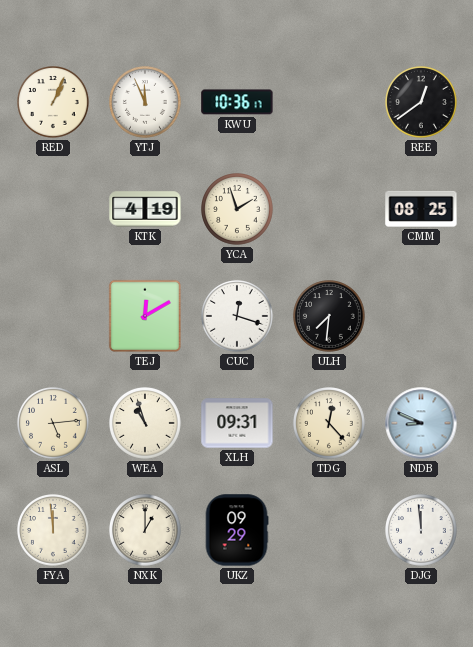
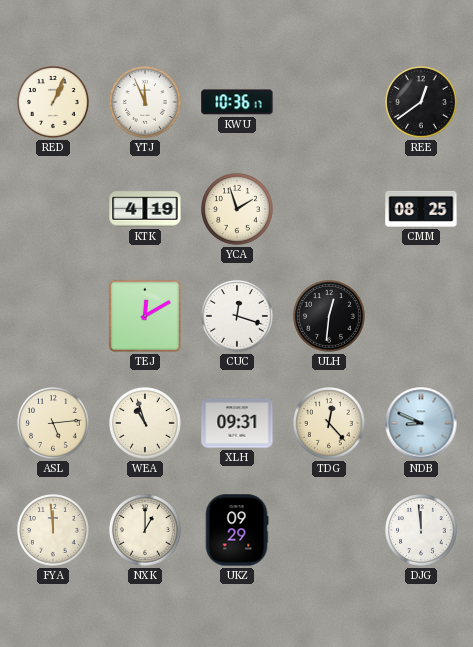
ULH: 7:31 -> 12:31 (330, 317)
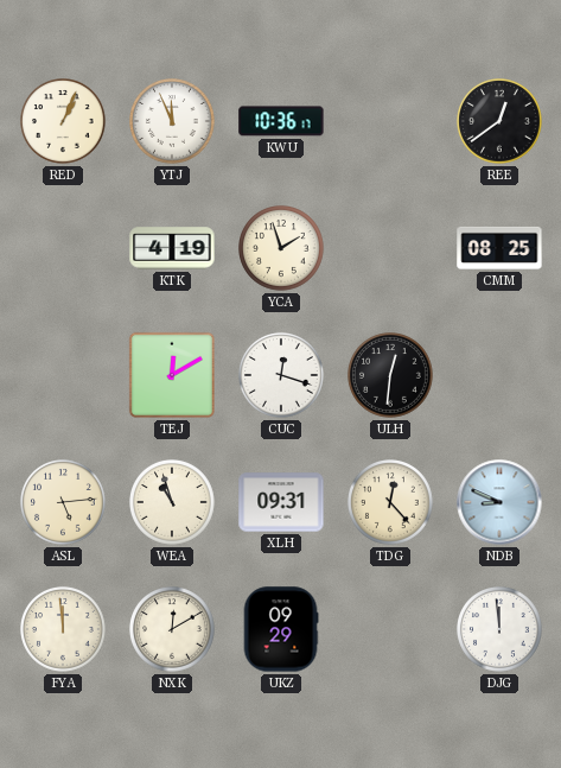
NXK: 1:00 -> 12:10 (173, 630)
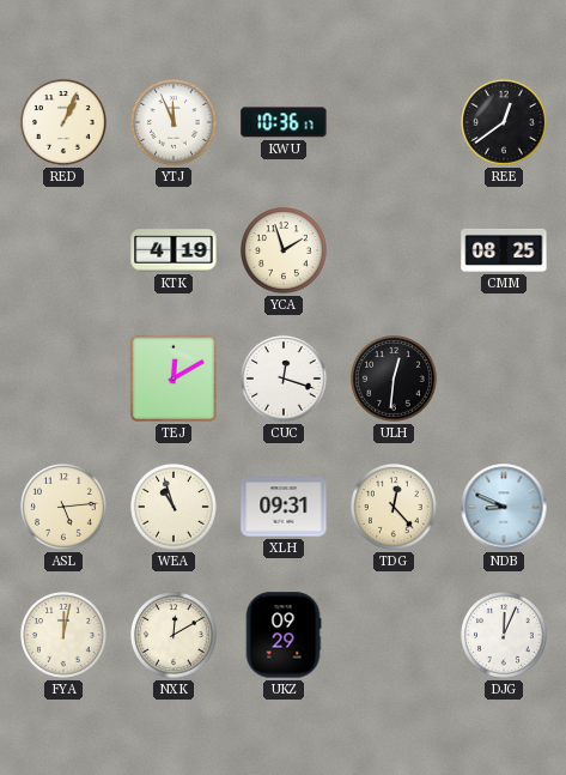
FYA: 11:59 -> 12:02 (65, 636)
DJG: 11:59 -> 12:04 (505, 636)
